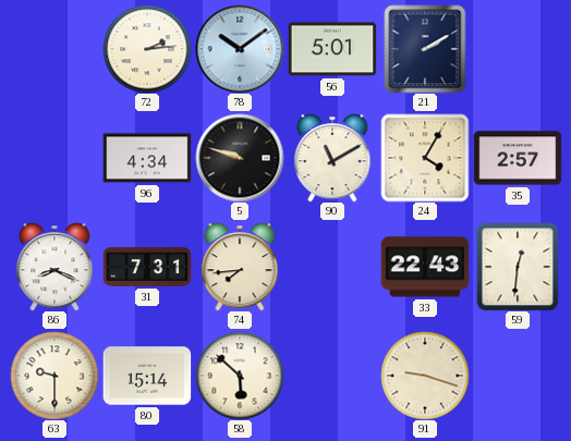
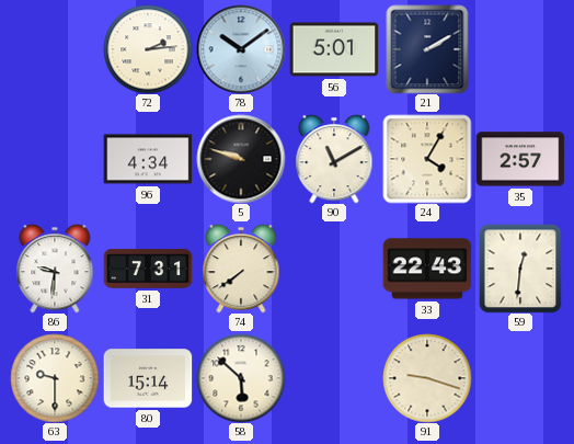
86: 8:19 -> 9:31 (55, 269)
74: 7:44 -> 7:39 (241, 269)
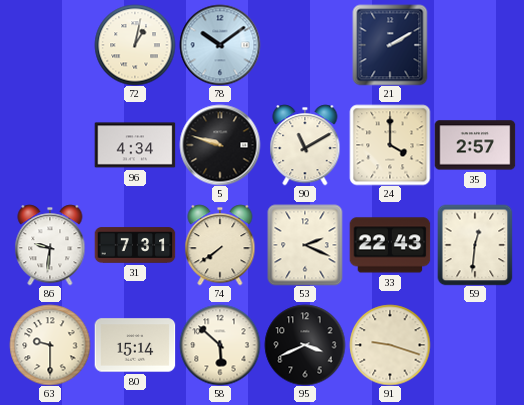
72: 2:14 -> 1:02 (135, 45)
56: 5:01 -> none (334, 49)
24: 4:05 -> 4:00 (390, 145)
53: none -> 2:19 (305, 245)
95: none -> 3:41 (305, 345)
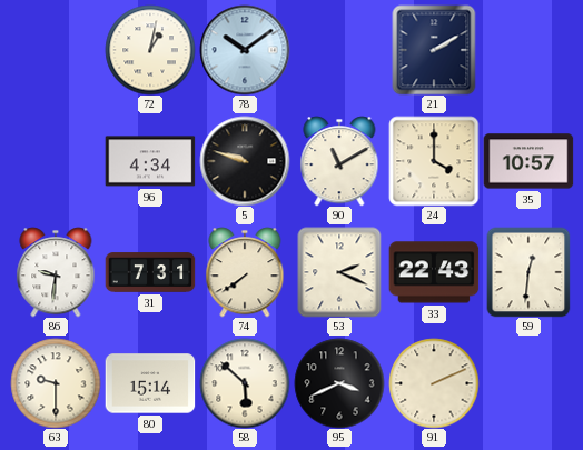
35: 2:57 -> 10:57 (528, 161)
91: 9:18 -> 2:11 (434, 383)
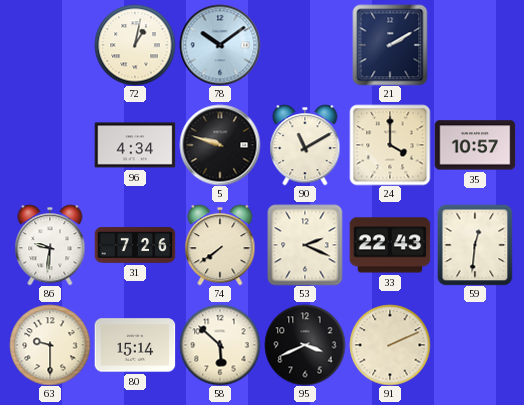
31: 7:31 -> 7:26 (135, 245)
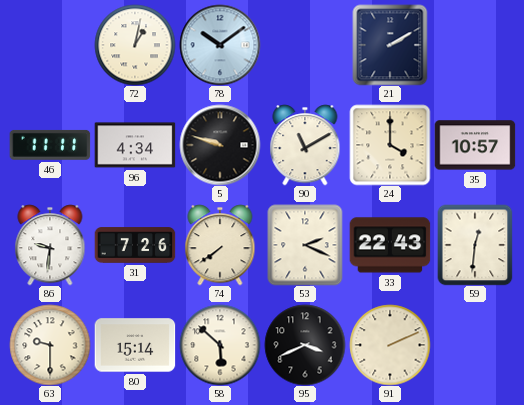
46: none -> 11:11 (50, 145)
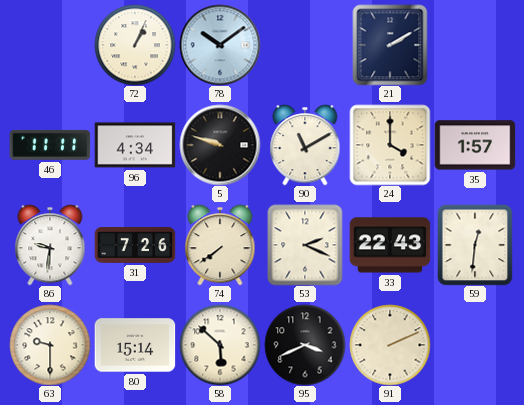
72: 1:02 -> 1:04 (135, 45)
35: 10:57 -> 1:57 (475, 145)
